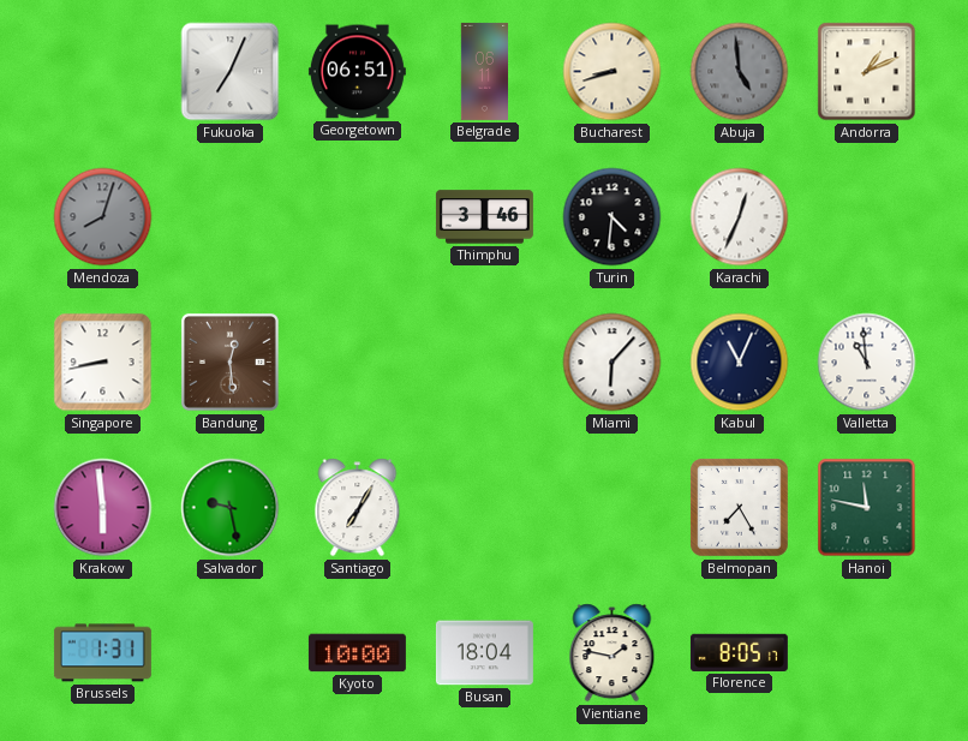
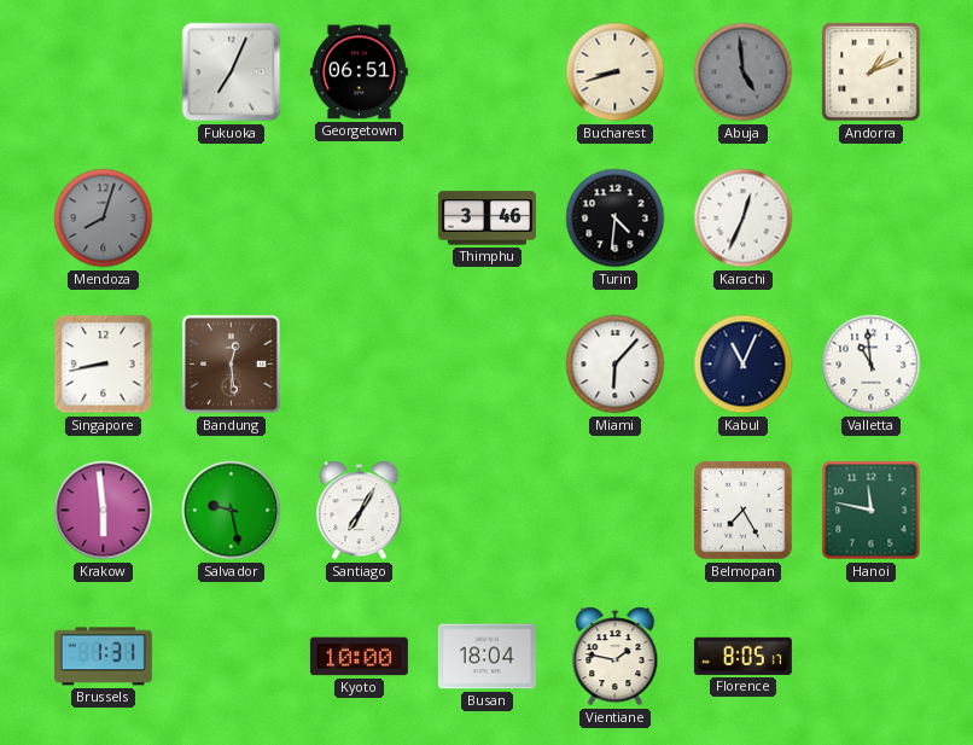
Belgrade: 06:11 -> none (485, 71)
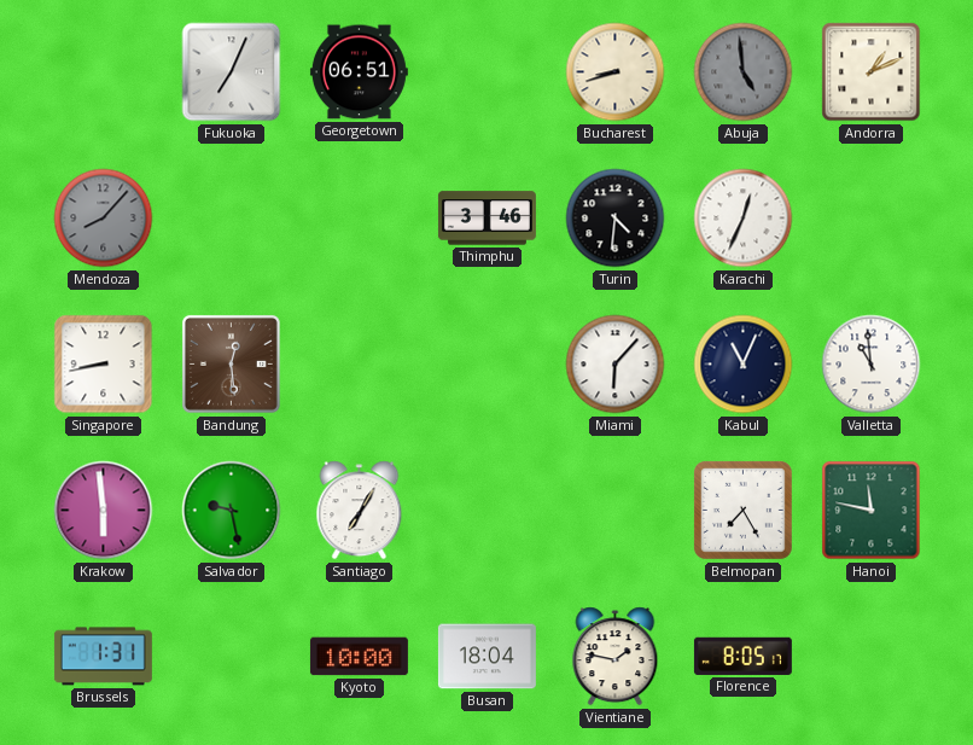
Mendoza: 8:03 -> 8:07 (104, 219)
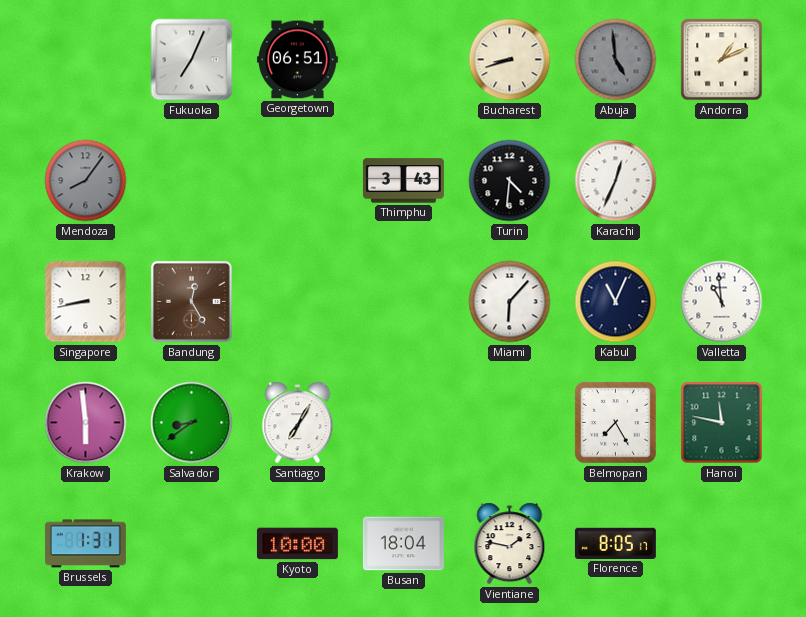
Mendoza: 8:07 -> 8:06 (86, 181)
Thimphu: 3:46 -> 3:43 (403, 181)
Bandung: 12:29 -> 12:25 (191, 301)
Salvador: 9:28 -> 8:39 (192, 423)
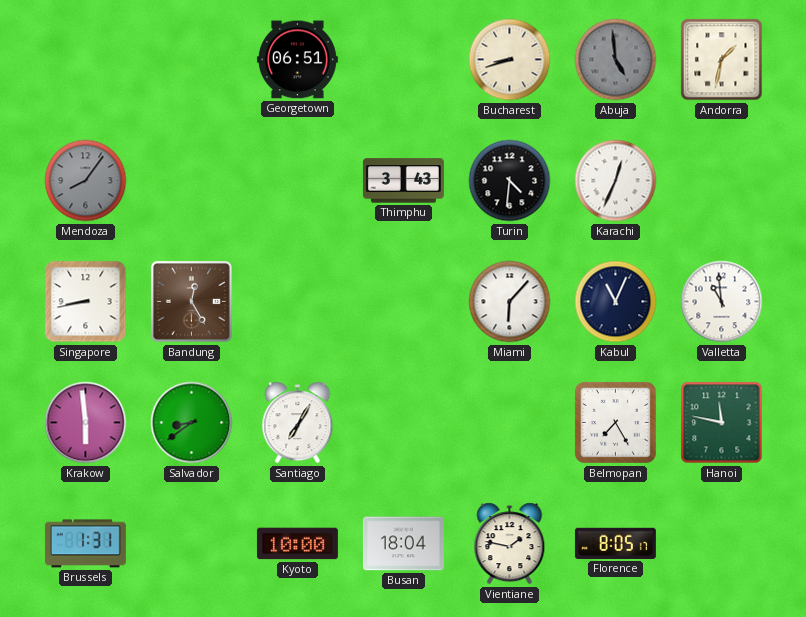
Fukuoka: 7:04 -> none (192, 60)
Andorra: 1:11 -> 1:32 (722, 60)
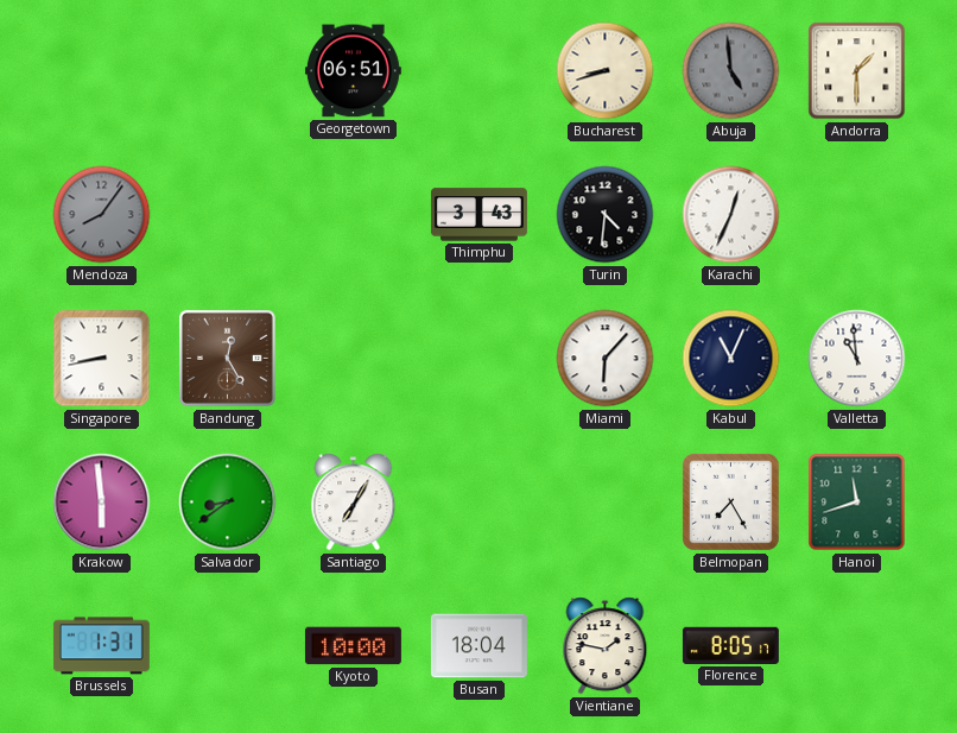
Andorra: 1:32 -> 1:30 (857, 71)
Hanoi: 11:47 -> 11:42 (857, 503)
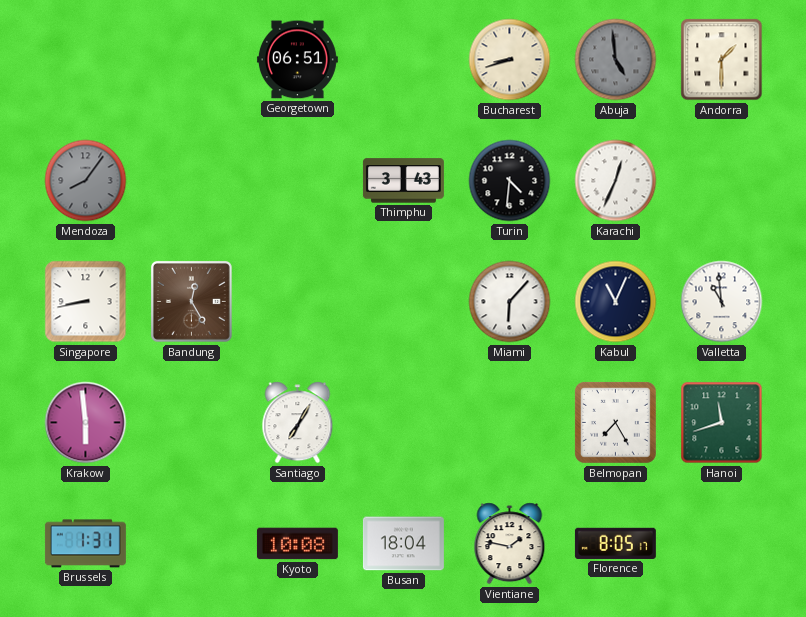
Salvador: 8:39 -> none (228, 503)
Kyoto: 10:00 -> 10:08 (297, 544)
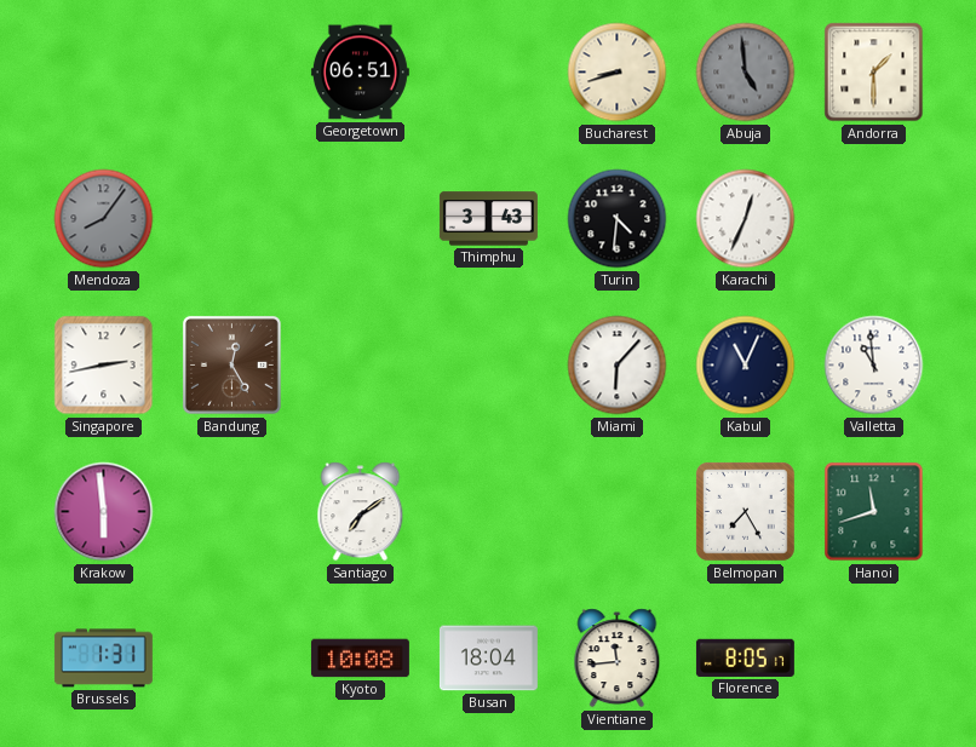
Singapore: 8:43 -> 2:43 (104, 366)
Santiago: 7:05 -> 7:09 (361, 512)
Vientiane: 1:47 -> 11:44 (618, 659)
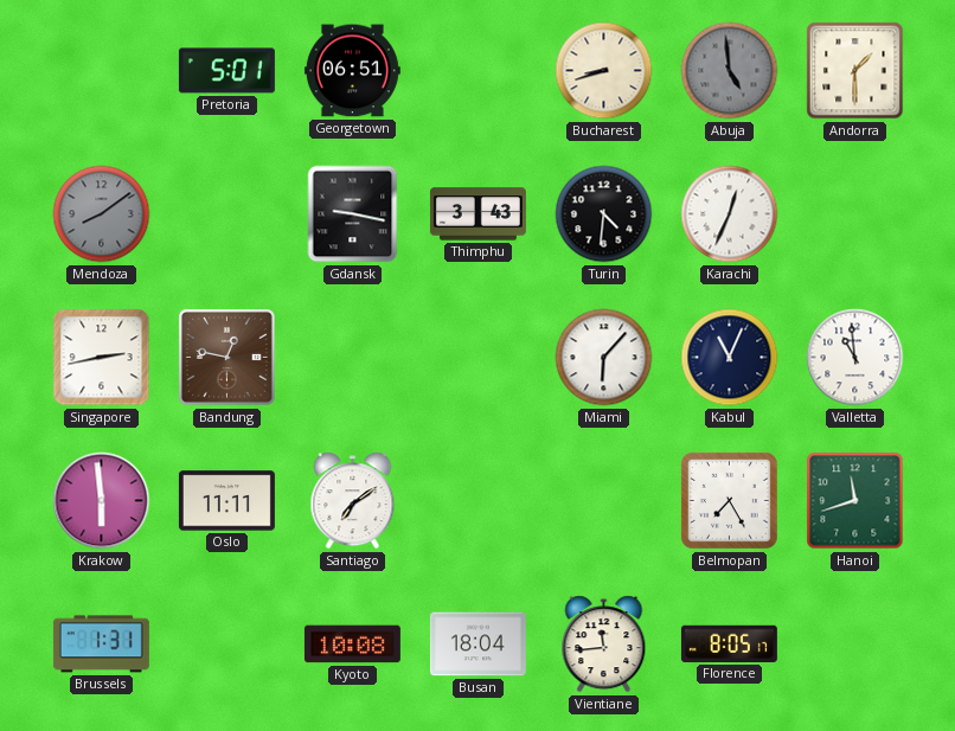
Pretoria: none -> 5:01 (226, 71)
Mendoza: 8:06 -> 8:09 (102, 214)
Gdansk: none -> 9:17 (353, 214)
Bandung: 12:25 -> 12:47 (226, 357)
Oslo: none -> 11:11 (226, 501)
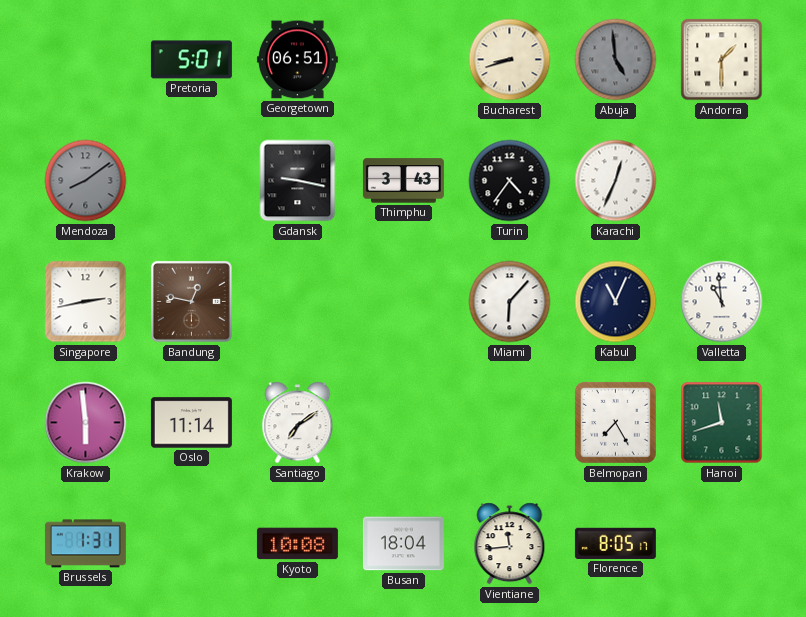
Turin: 4:31 -> 4:36 (510, 181)
Oslo: 11:11 -> 11:14 (191, 423)
